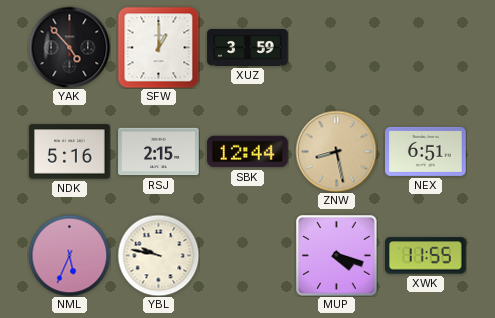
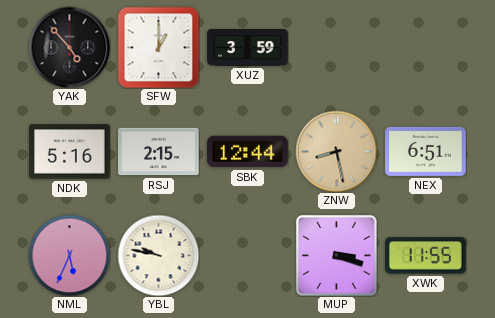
MUP: 4:18 -> 3:18 (336, 255)
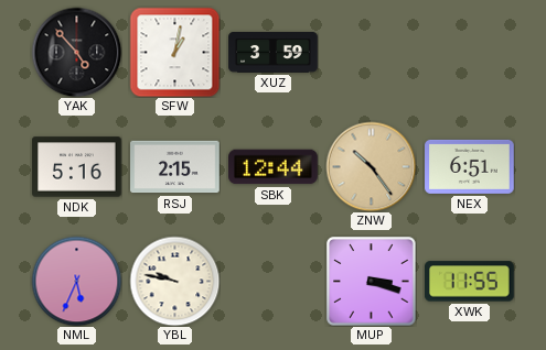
SFW: 1:00 -> 1:02 (174, 52)
ZNW: 8:28 -> 10:24 (371, 166)
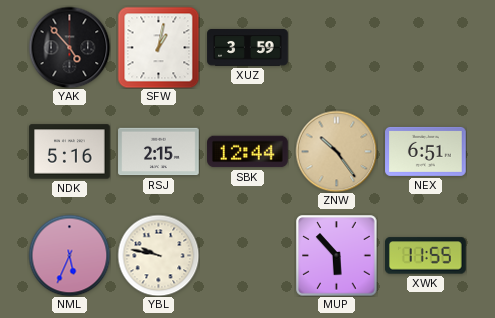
MUP: 3:18 -> 5:53 (336, 255)
